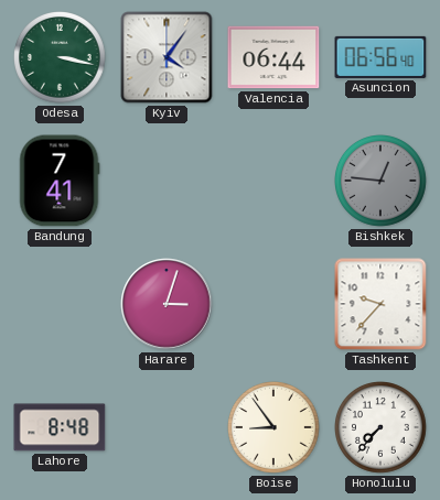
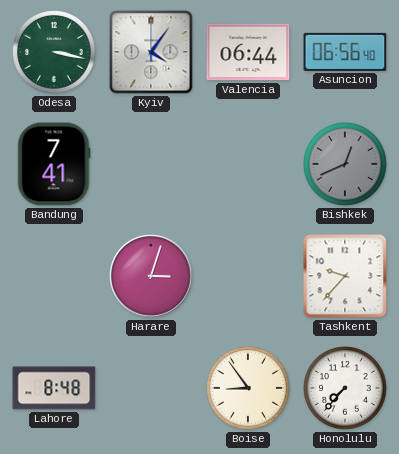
Bishkek: 12:46 -> 12:41 (346, 165)
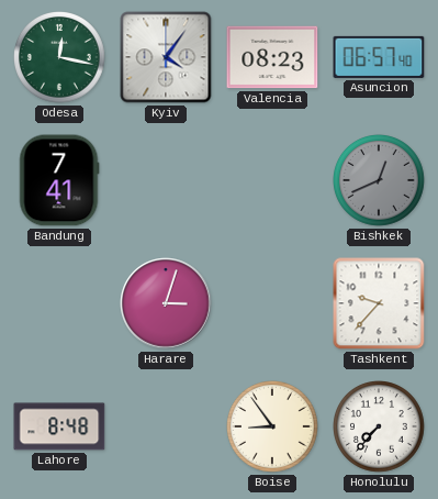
Odesa: 3:17 -> 12:17 (60, 58)
Valencia: 06:44 -> 08:23 (272, 57)
Asuncion: 06:56 -> 06:57 (379, 57)
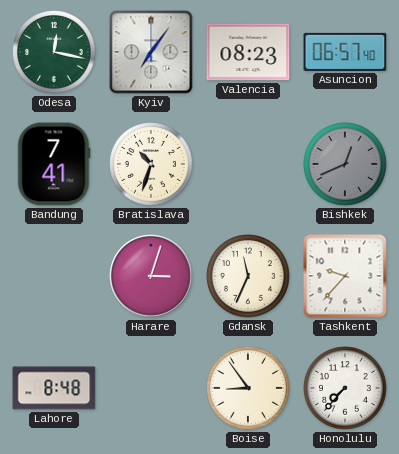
Kyiv: 4:06 -> 7:06 (151, 52)
Bratislava: none -> 10:33 (152, 165)
Gdansk: none -> 11:34 (249, 277)
